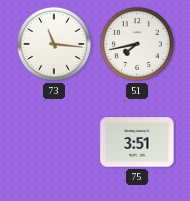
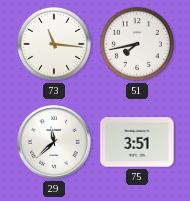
29: none -> 11:38 (54, 142)
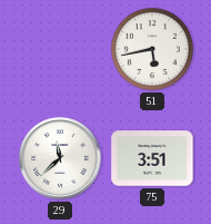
73: 11:16 -> none (54, 44)
51: 7:43 -> 5:43 (152, 49)
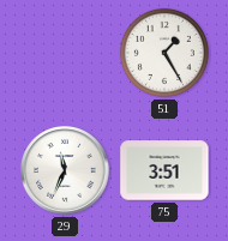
51: 5:43 -> 1:25 (164, 53)
29: 11:38 -> 11:34 (65, 170)
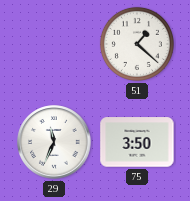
51: 1:25 -> 1:22 (137, 44)
75: 3:51 -> 3:50 (137, 142)
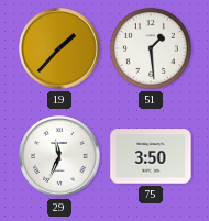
19: none -> 1:37 (59, 48)
51: 1:22 -> 1:29 (151, 48)
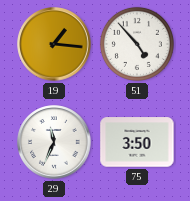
19: 1:37 -> 1:16 (54, 44)
51: 1:29 -> 4:53 (137, 44)
